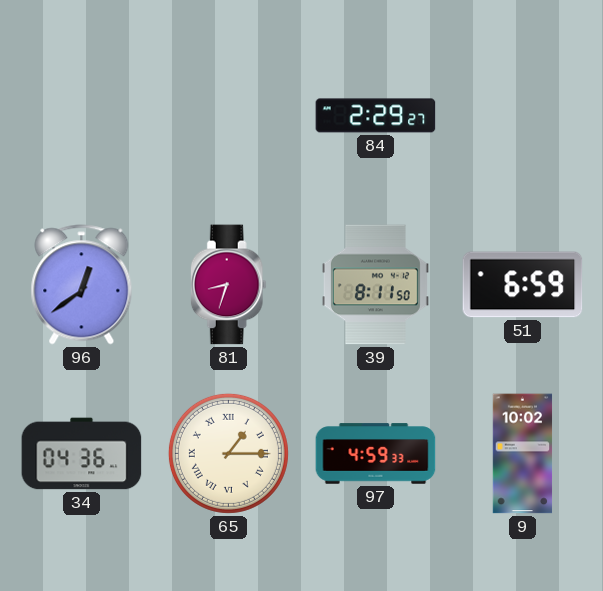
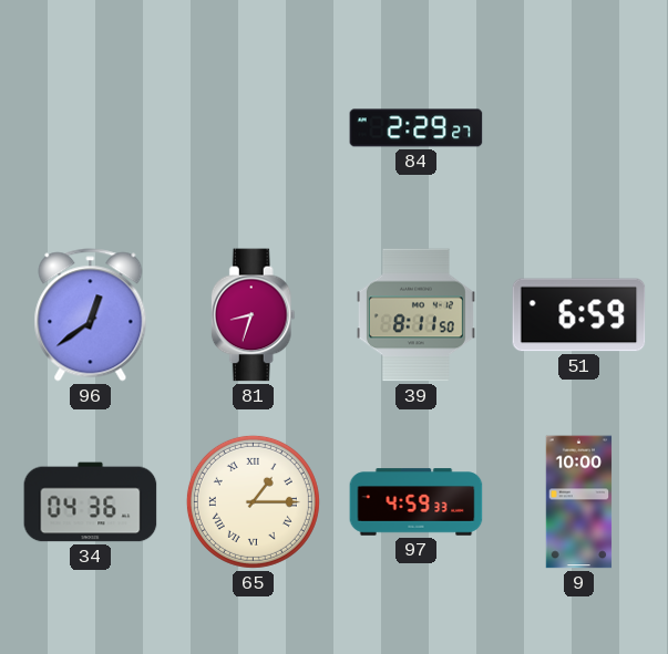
9: 10:02 -> 10:00 (579, 502)
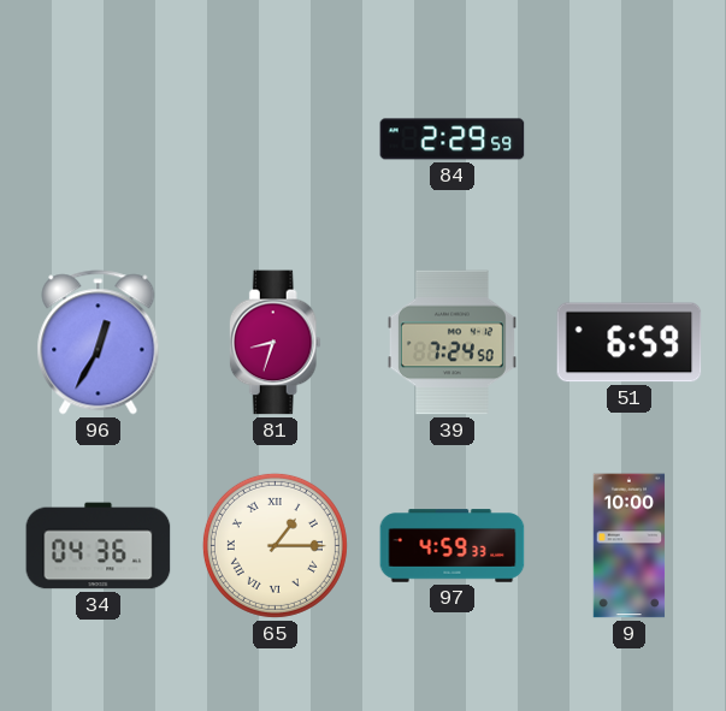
84: 2:29:27 -> 2:29:59 (453, 140)
96: 12:39 -> 12:35 (99, 343)
39: 8:11 -> 7:24 (451, 343)
